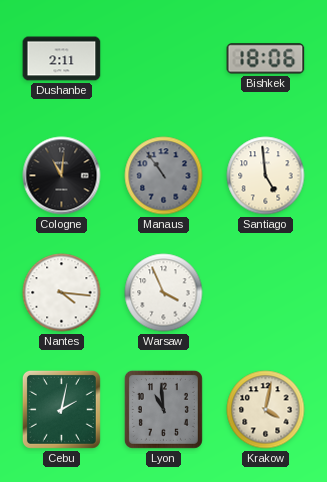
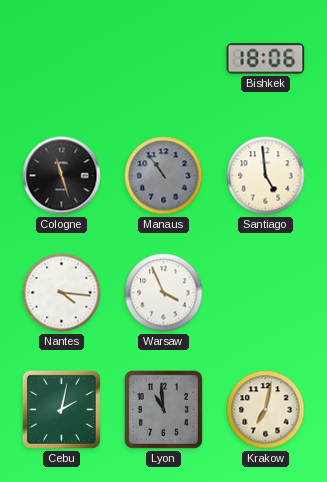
Dushanbe: 2:11 -> none (62, 59)
Cologne: 11:01 -> 11:27 (62, 176)
Krakow: 4:02 -> 7:02 (266, 410)
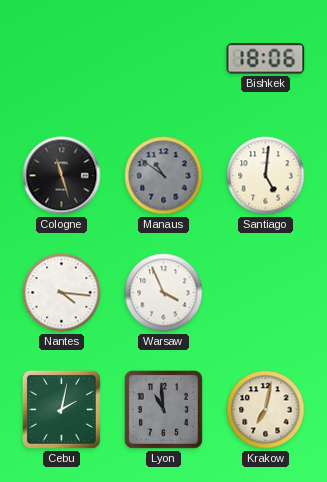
Manaus: 10:54 -> 10:51 (164, 176)
Santiago: 4:59 -> 5:01 (266, 176)
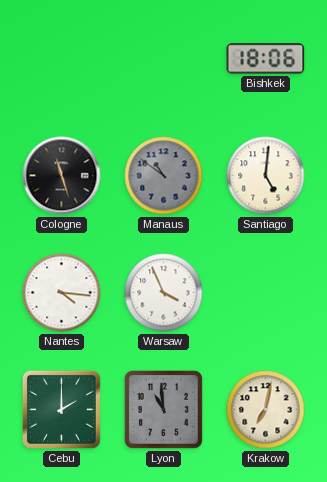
Cebu: 2:02 -> 2:00 (61, 409)
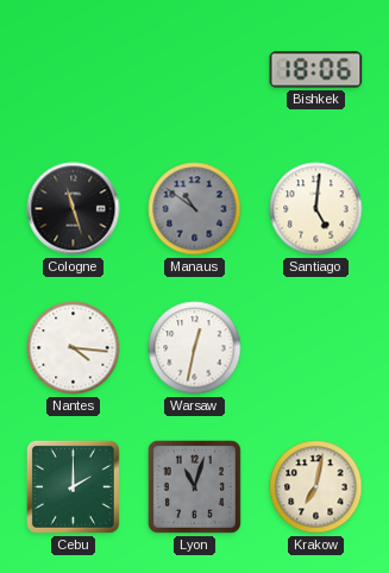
Warsaw: 3:56 -> 12:32 (195, 348)
Lyon: 10:59 -> 11:03 (194, 486)
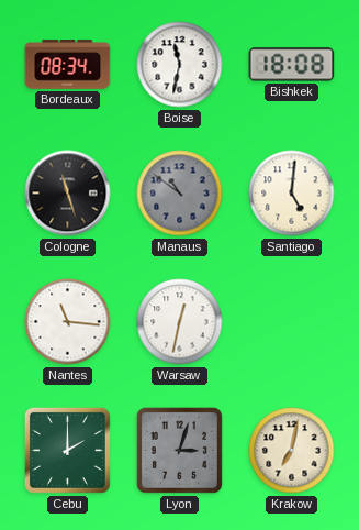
Bordeaux: none -> 08:34 (68, 65)
Boise: none -> 11:32 (180, 65)
Bishkek: 18:06 -> 18:08 (292, 65)
Nantes: 4:16 -> 11:16 (68, 322)
Lyon: 11:03 -> 3:03 (179, 450)
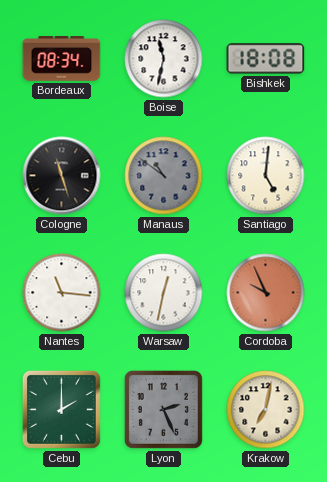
Cordoba: none -> 9:56 (266, 293)
Lyon: 3:03 -> 2:26 (163, 409)
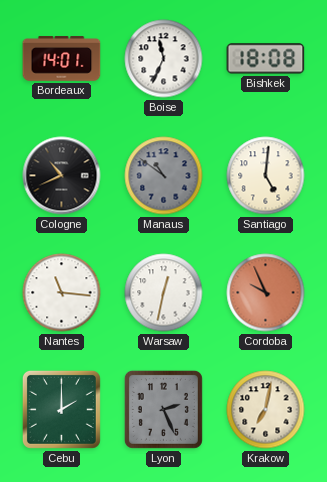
Bordeaux: 08:34 -> 14:01 (62, 59)
Boise: 11:32 -> 11:34 (164, 59)
Cologne: 11:27 -> 10:41 (62, 176)
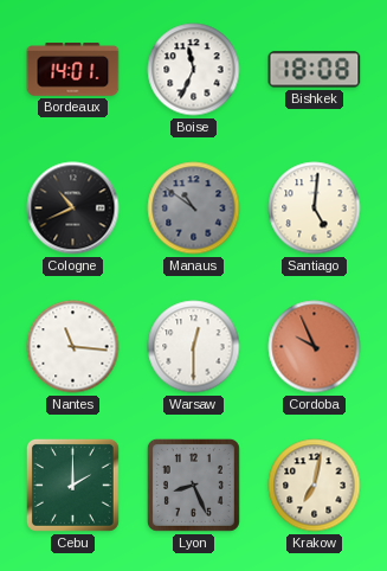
Warsaw: 12:32 -> 12:30 (194, 347)
Lyon: 2:26 -> 8:26 (193, 485)
